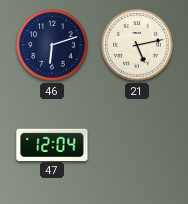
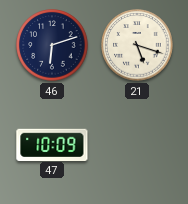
21: 5:13 -> 5:18 (137, 45)
47: 12:04 -> 10:09 (52, 144)
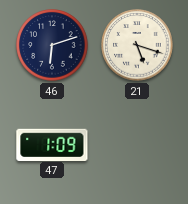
47: 10:09 -> 1:09 (52, 144)
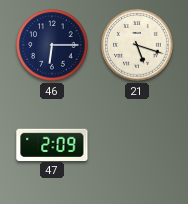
46: 6:12 -> 6:15 (52, 45)
47: 1:09 -> 2:09 (52, 144)
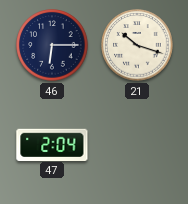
21: 5:18 -> 10:18 (137, 45)
47: 2:09 -> 2:04 (52, 144)
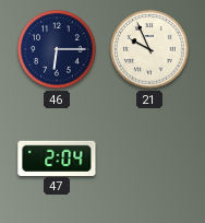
21: 10:18 -> 9:56 (149, 49)
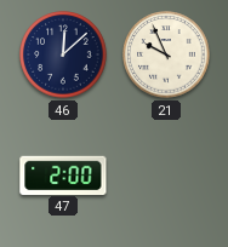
46: 6:15 -> 12:08 (63, 54)
47: 2:04 -> 2:00 (63, 174)
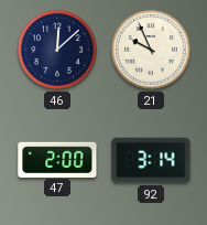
92: none -> 3:14 (151, 160)
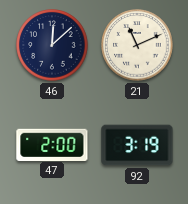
21: 9:56 -> 11:11 (137, 45)
92: 3:14 -> 3:19 (137, 145)
